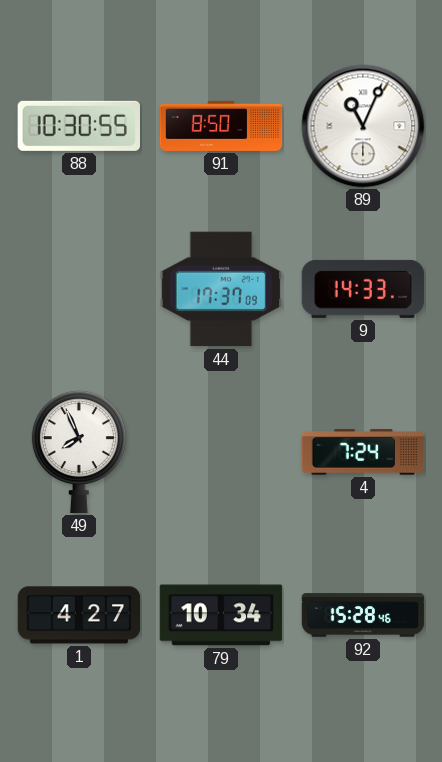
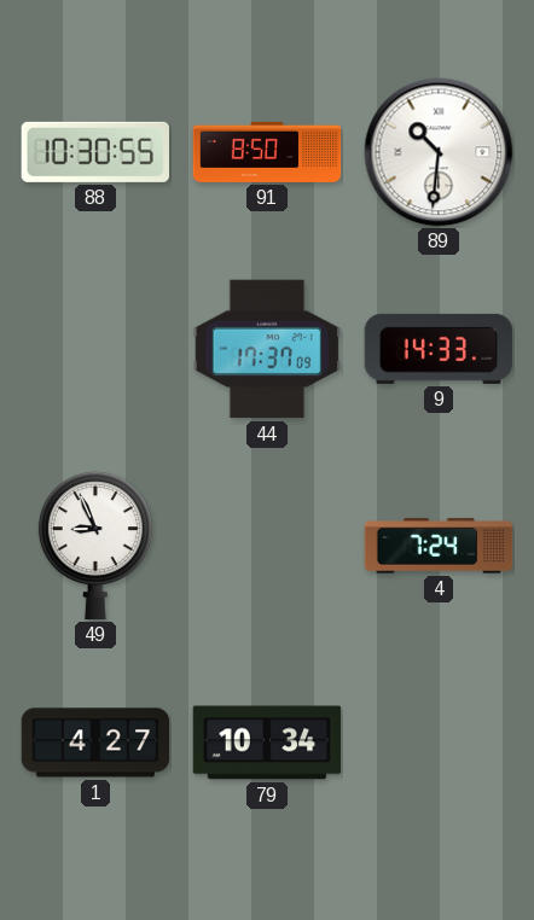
89: 11:04 -> 10:31 (439, 152)
49: 7:56 -> 8:56 (95, 546)
92: 15:28 -> none (363, 615)
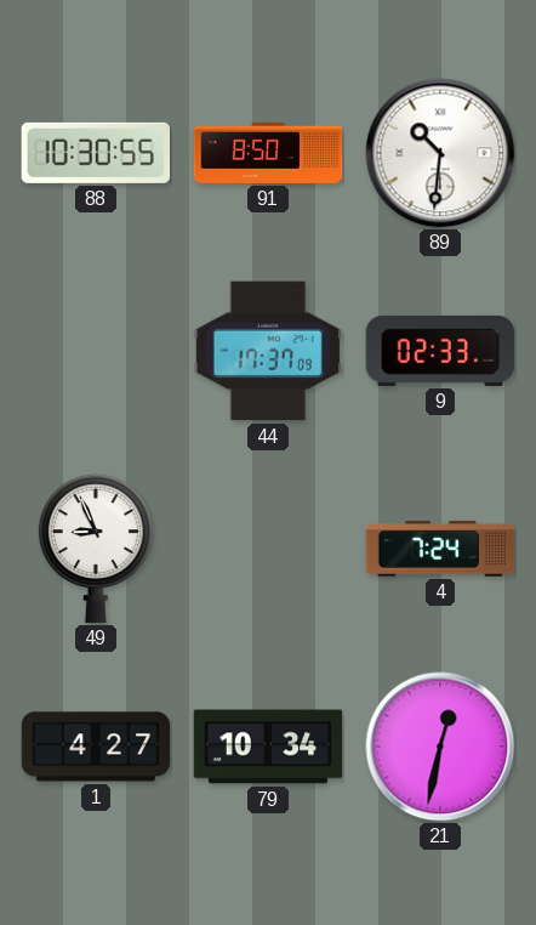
9: 14:33 -> 02:33 (440, 351)
21: none -> 12:32 (440, 747)
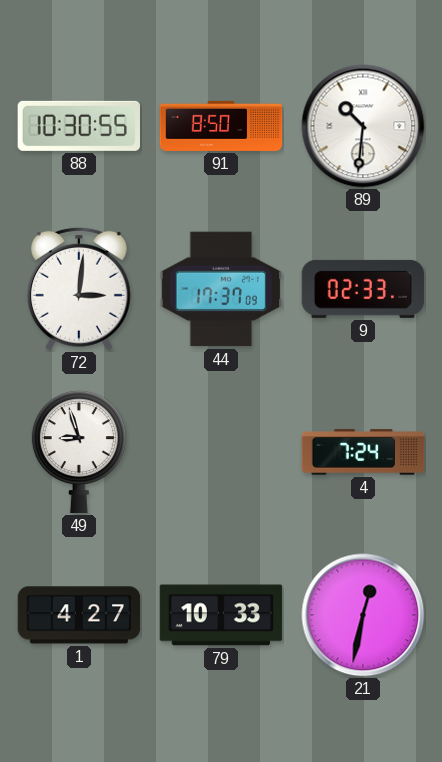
72: none -> 3:01 (79, 289)
49: 8:56 -> 8:57 (79, 452)
79: 10:34 -> 10:33 (221, 615)
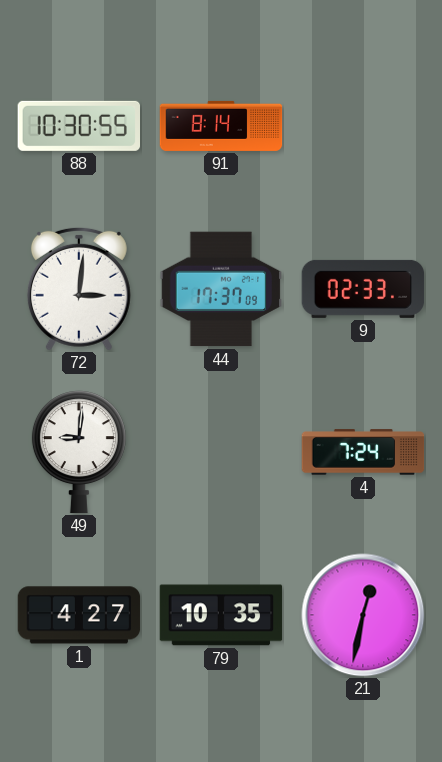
91: 8:50 -> 8:14 (221, 126)
89: 10:31 -> none (363, 126)
49: 8:57 -> 9:01 (79, 452)
79: 10:33 -> 10:35 (221, 615)
